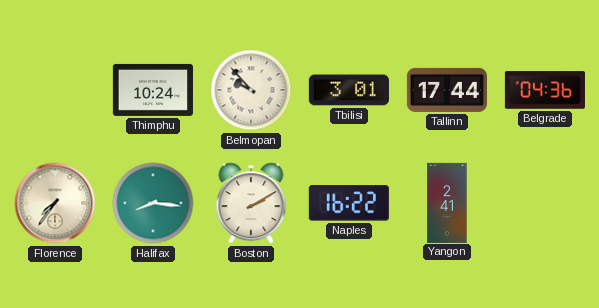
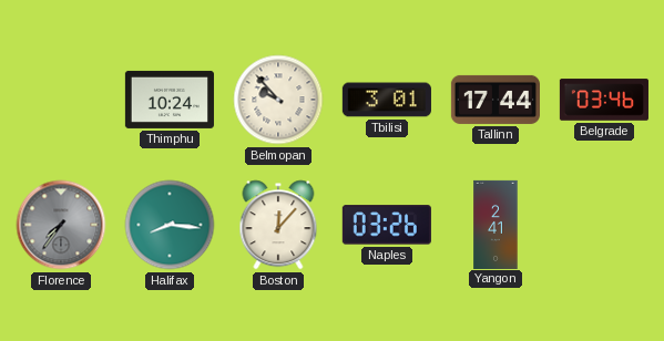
Belgrade: 04:36 -> 03:46 (604, 100)
Florence dial: cream -> grey (61, 225)
Boston: 2:10 -> 12:07 (278, 225)
Naples: 16:22 -> 03:26 (387, 225)
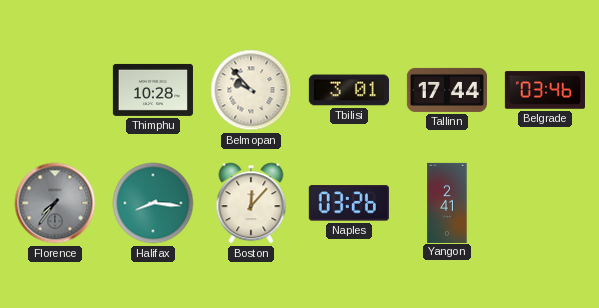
Thimphu: 10:24 -> 10:28 (153, 90)
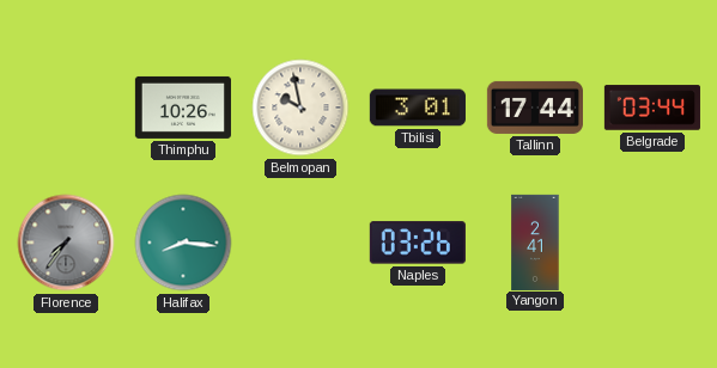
Thimphu: 10:28 -> 10:26 (183, 108)
Belmopan: 9:53 -> 9:58 (300, 108)
Belgrade: 03:46 -> 03:44 (652, 108)
Boston: 12:07 -> none (251, 203)
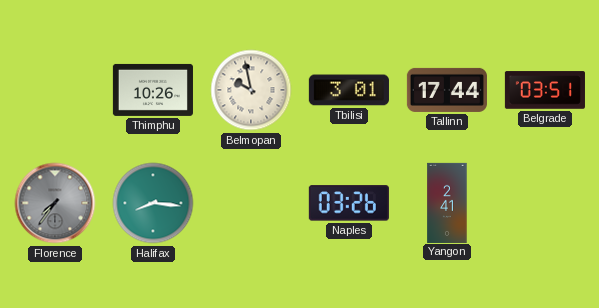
Belgrade: 03:44 -> 03:51 (545, 90)
